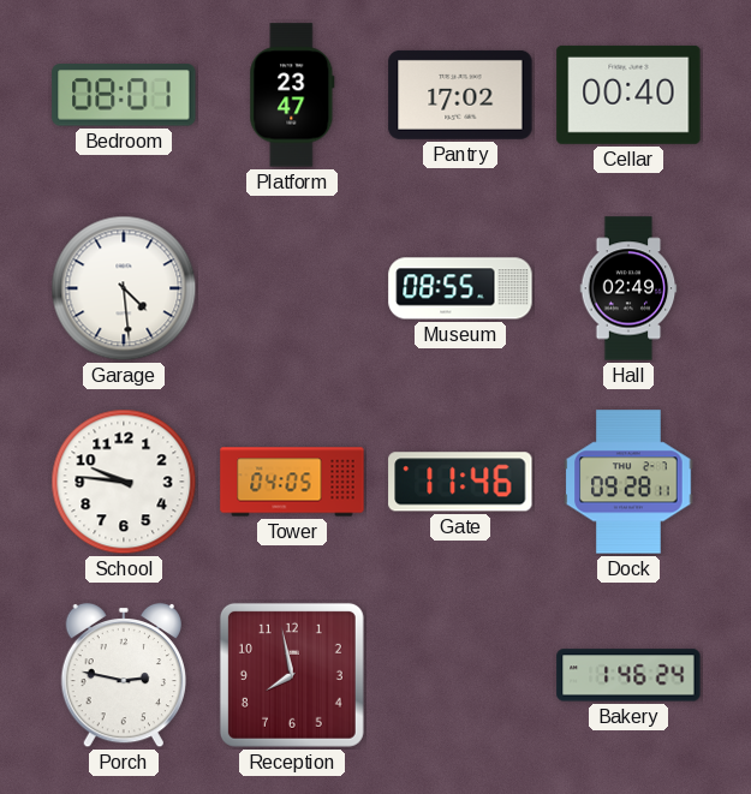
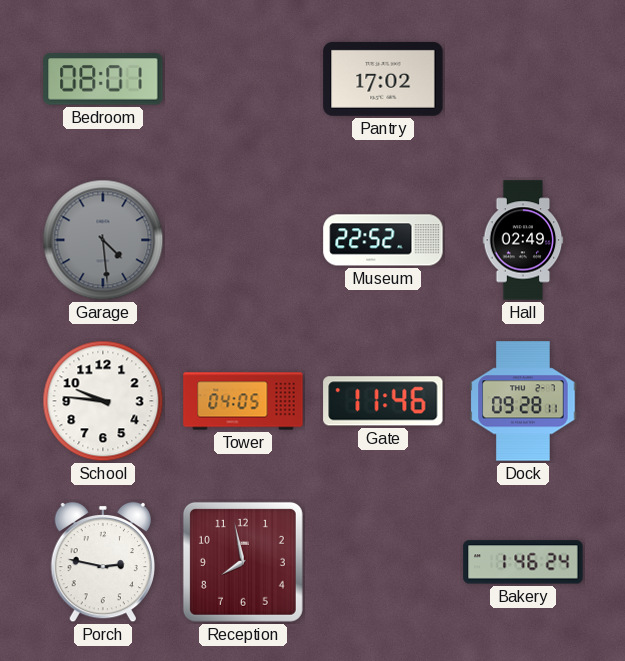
Platform: 23:47 -> none (292, 95)
Cellar: 00:40 -> none (628, 95)
Garage dial: white -> grey (103, 240)
Museum: 08:55 -> 22:52 (383, 240)
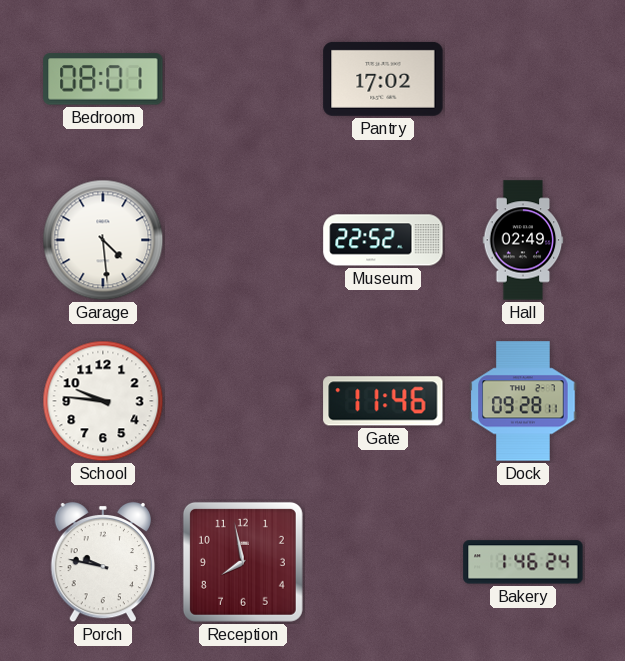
Garage dial: grey -> white (103, 240)
Tower: 04:05 -> none (243, 401)
Porch: 2:47 -> 9:47 (102, 562)
